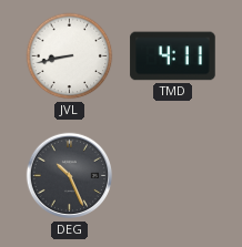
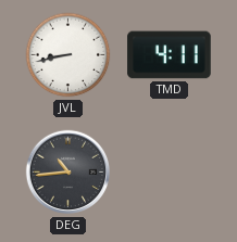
DEG: 10:26 -> 10:44 (68, 173)
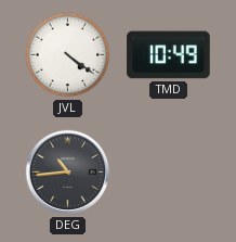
JVL: 8:43 -> 4:21 (68, 55)
TMD: 4:11 -> 10:49 (169, 55)
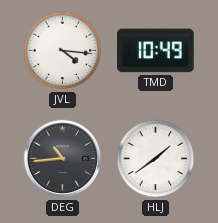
JVL: 4:21 -> 4:16 (63, 51)
HLJ: none -> 1:39 (156, 159)
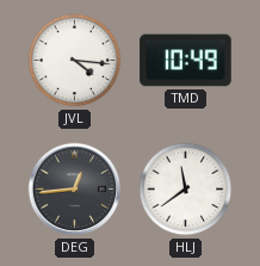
DEG: 10:44 -> 12:44 (75, 190)
HLJ: 1:39 -> 11:39 (186, 190)
